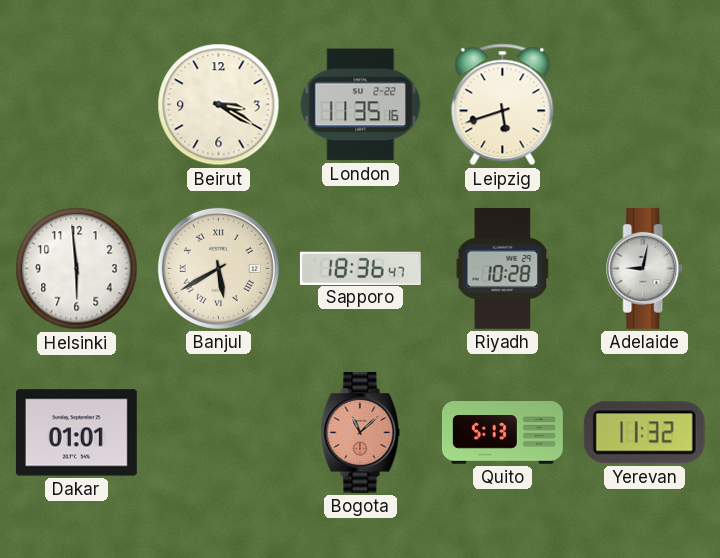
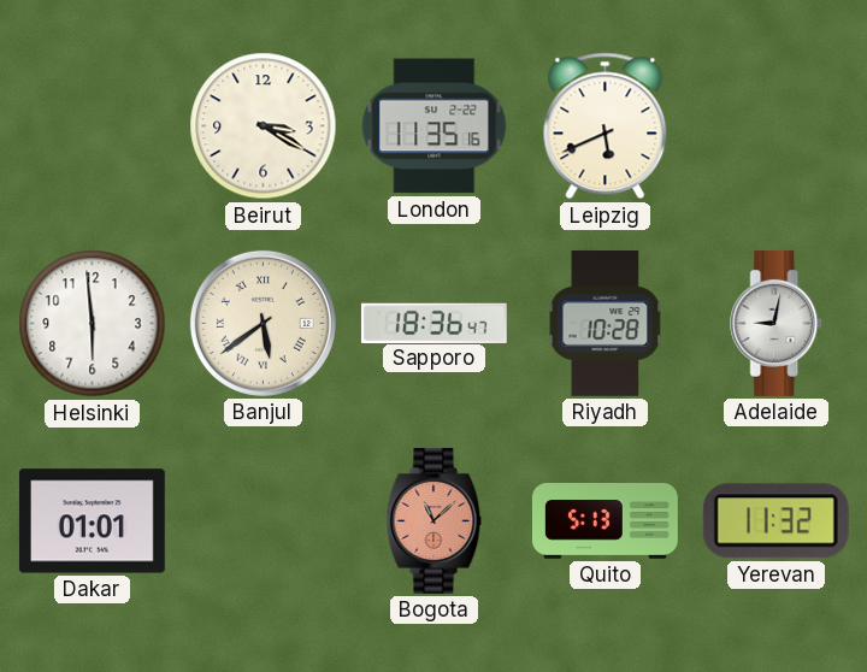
Leipzig: 5:42 -> 5:41 (606, 126)
Banjul: 5:40 -> 5:39 (263, 323)
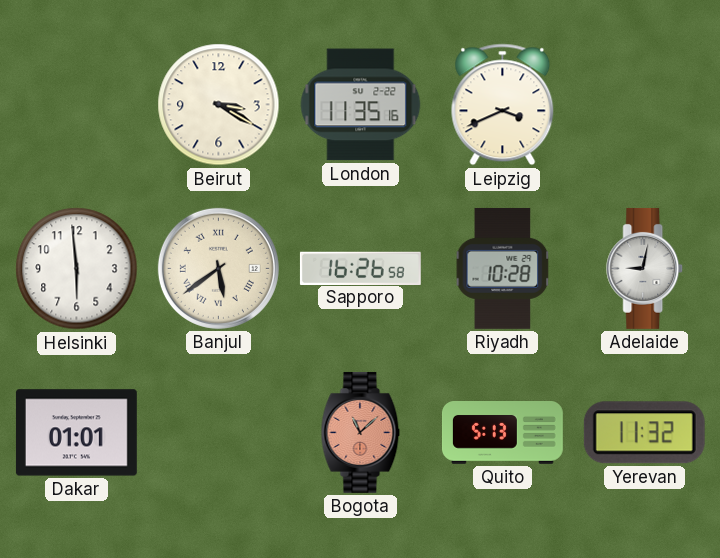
Leipzig: 5:41 -> 3:41 (503, 105)
Sapporo: 18:36 -> 16:26 (360, 268)
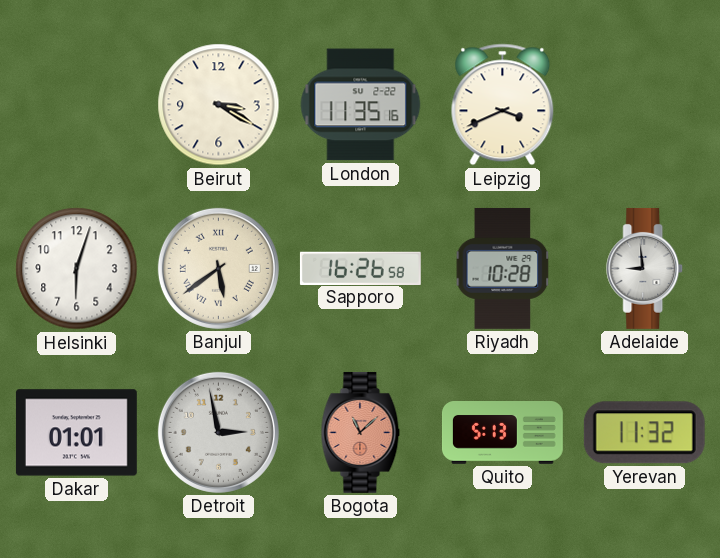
Helsinki: 5:59 -> 6:03 (77, 269)
Adelaide: 9:02 -> 8:59 (645, 268)
Detroit: none -> 2:58 (218, 432)
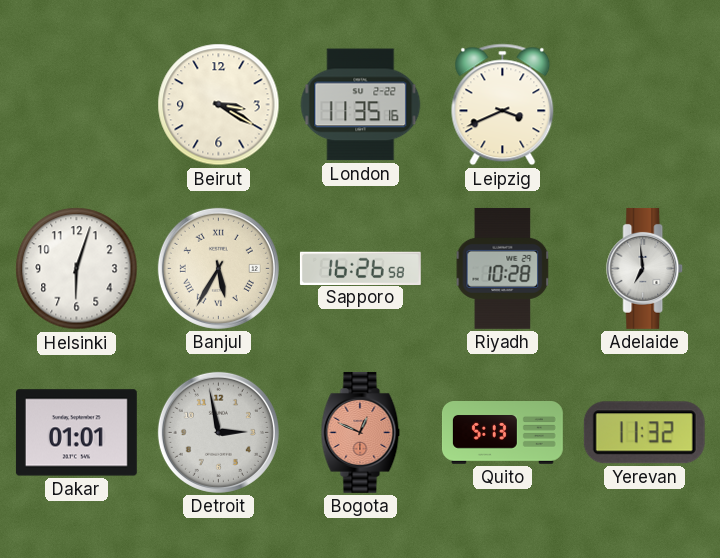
Banjul: 5:39 -> 5:35 (218, 268)
Adelaide: 8:59 -> 6:59 (645, 268)
Bogota: 11:08 -> 12:49 (361, 432)
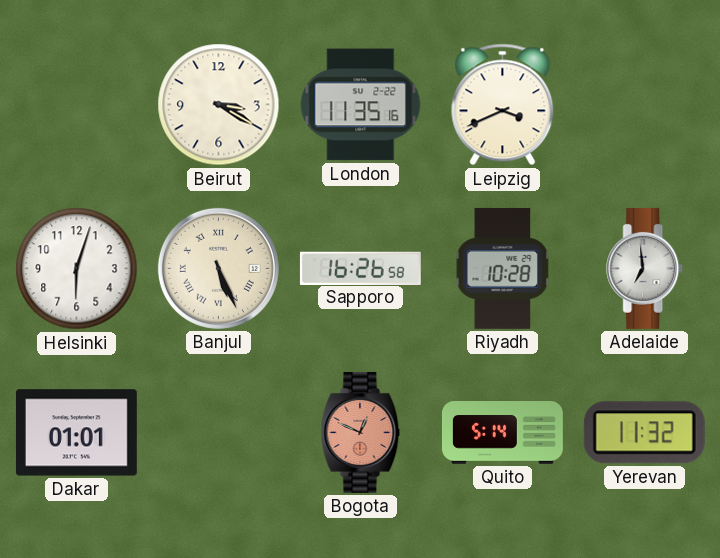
Banjul: 5:35 -> 5:26 (218, 268)
Detroit: 2:58 -> none (218, 432)
Quito: 5:13 -> 5:14 (502, 433)
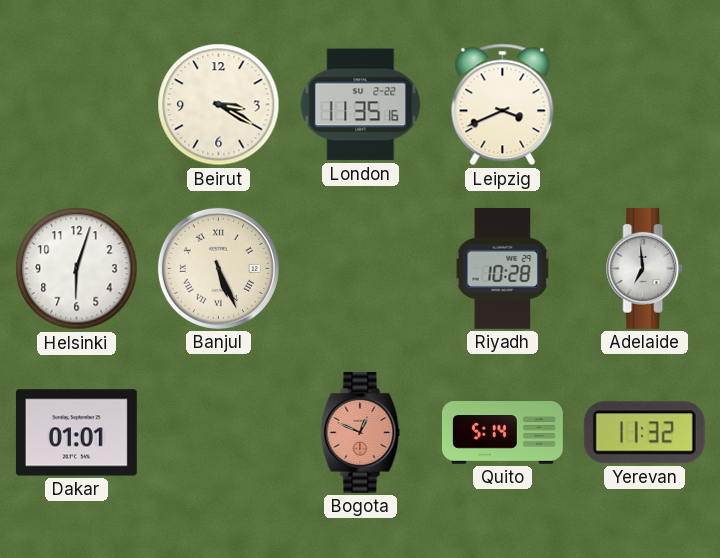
Sapporo: 16:26 -> none (360, 268)
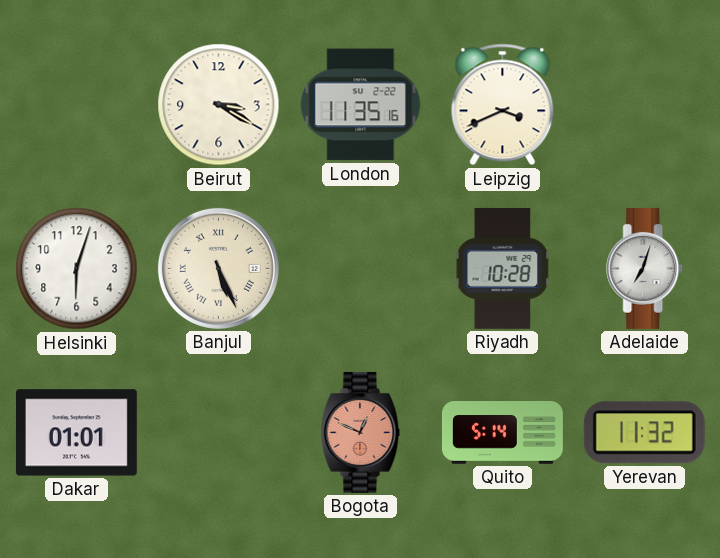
Adelaide: 6:59 -> 7:03 (645, 268)
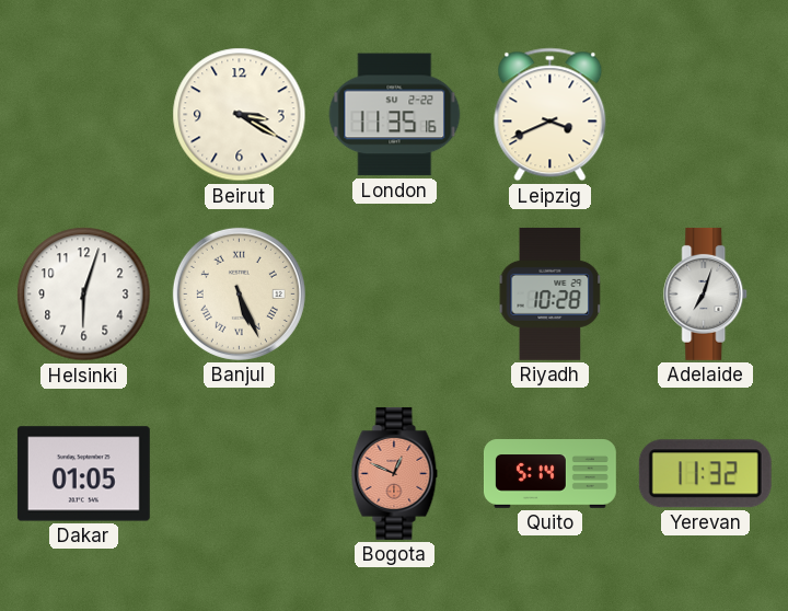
Dakar: 01:01 -> 01:05 (83, 474)
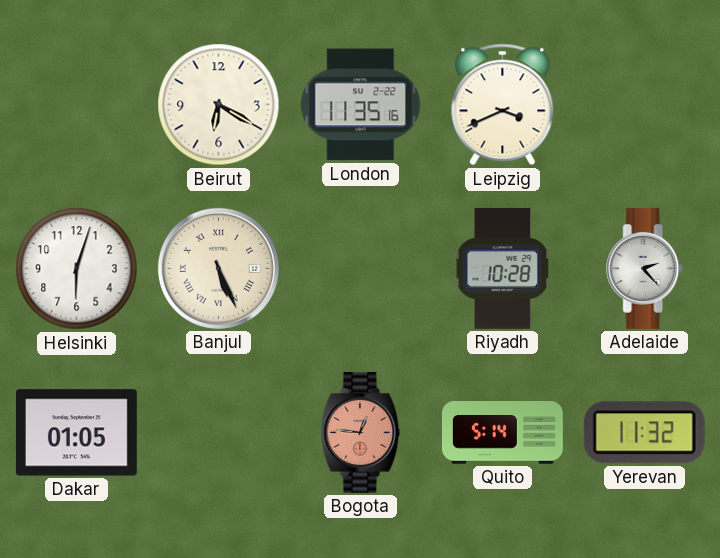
Beirut: 3:20 -> 6:20 (219, 105)
Adelaide: 7:03 -> 2:23 (645, 268)
Bogota: 12:49 -> 12:46 (361, 432)
